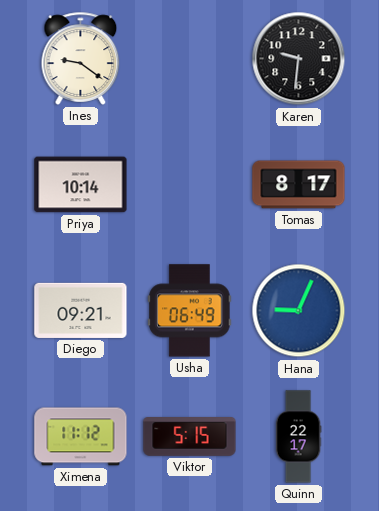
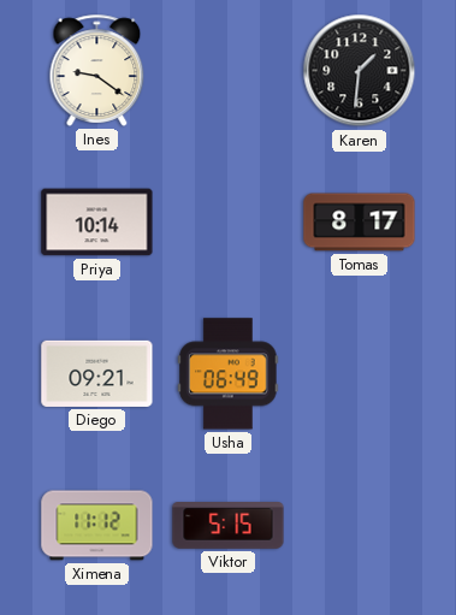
Karen: 9:31 -> 1:31 (360, 71)
Hana: 9:04 -> none (299, 311)
Quinn: 22:17 -> none (298, 437)
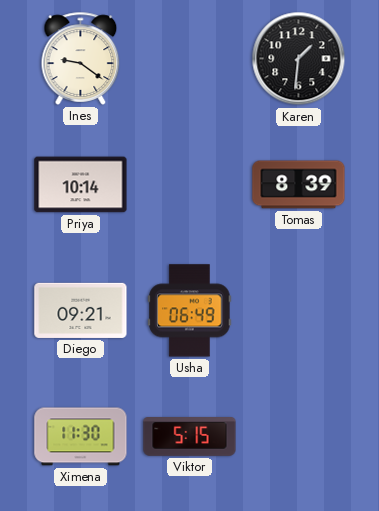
Tomas: 8:17 -> 8:39 (299, 185)
Ximena: 11:12 -> 11:30 (81, 437)
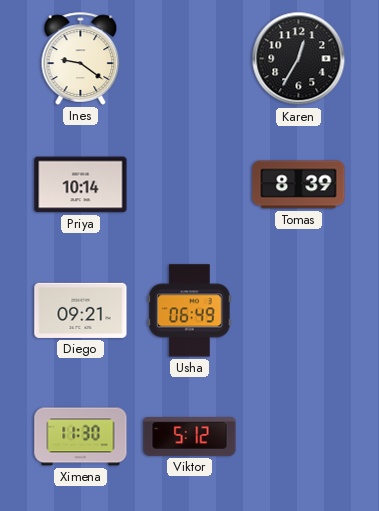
Karen: 1:31 -> 12:35 (299, 59)
Viktor: 5:15 -> 5:12 (190, 437)
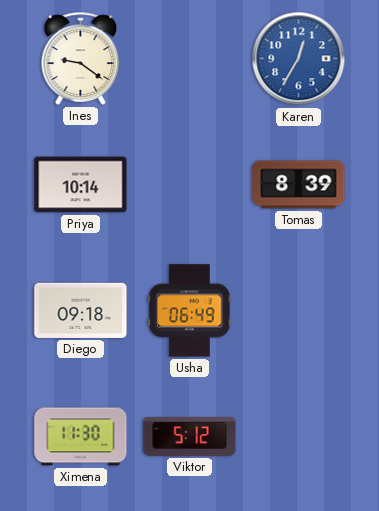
Karen dial: black -> blue (299, 59)
Diego: 09:21 -> 09:18 (81, 310)
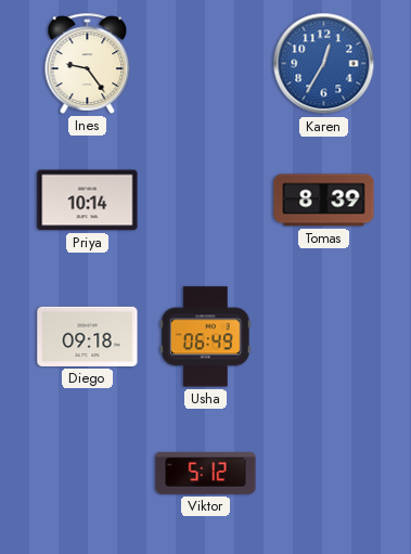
Ines: 9:21 -> 9:24 (88, 63)
Ximena: 11:30 -> none (81, 437)
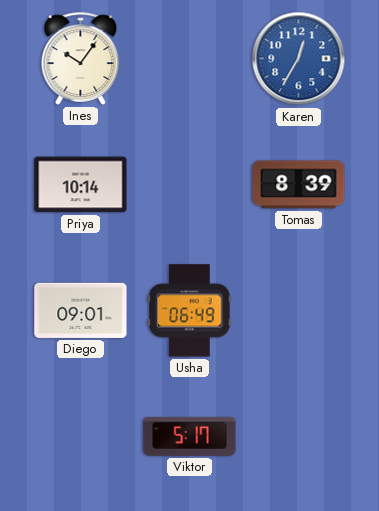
Ines: 9:24 -> 10:06 (81, 58)
Diego: 09:18 -> 09:01 (81, 310)
Viktor: 5:12 -> 5:17 (190, 437)
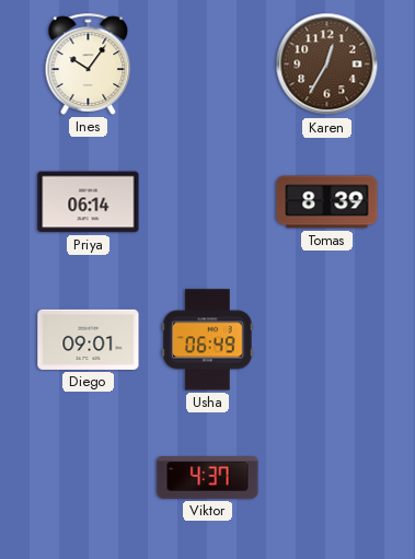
Karen dial: blue -> brown (327, 65)
Priya: 10:14 -> 06:14 (89, 202)
Viktor: 5:17 -> 4:37 (208, 478)
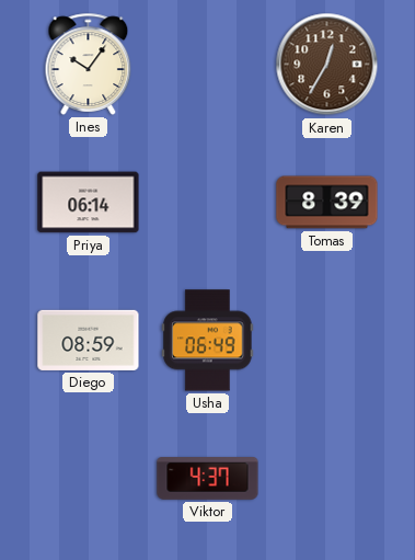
Diego: 09:01 -> 08:59 (89, 340)
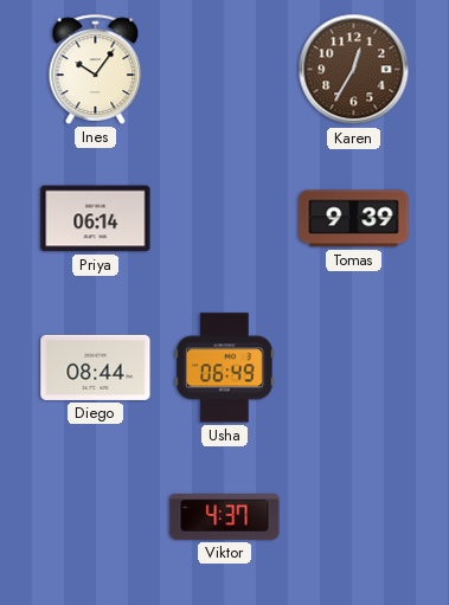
Tomas: 8:39 -> 9:39 (354, 219)
Diego: 08:59 -> 08:44 (96, 367)
